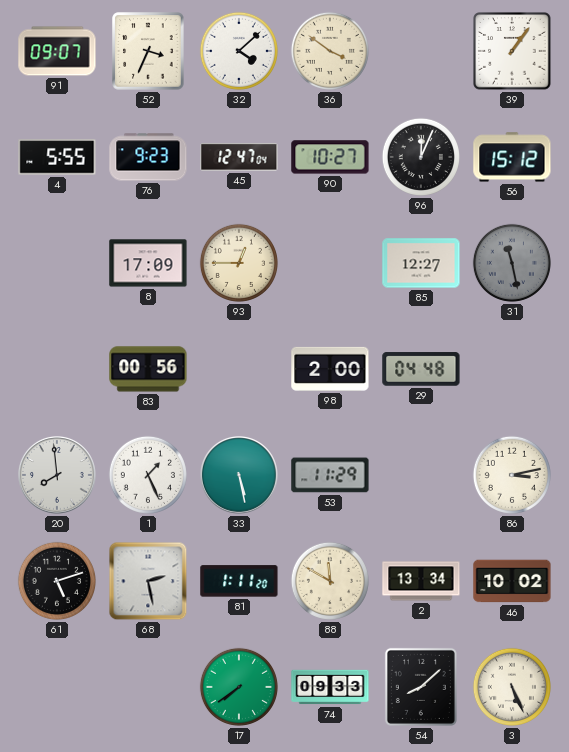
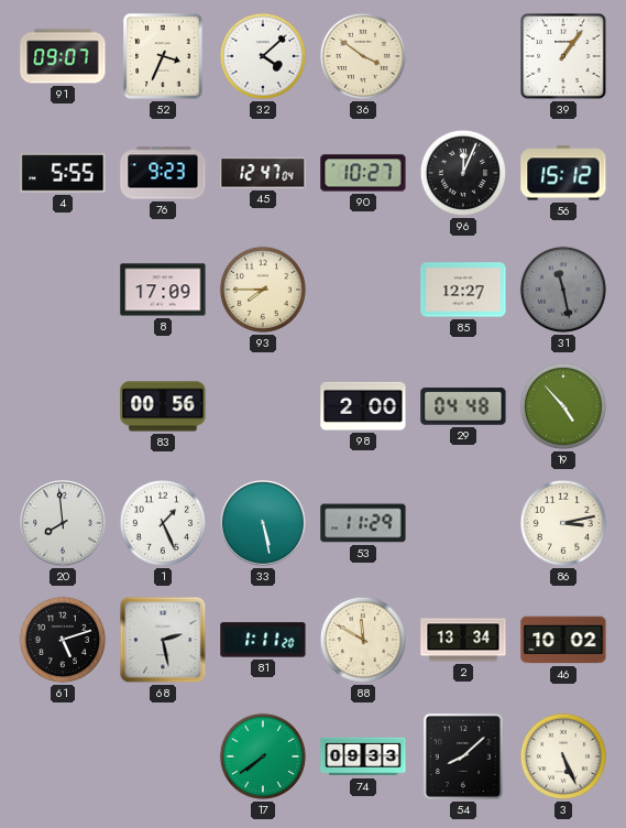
93: 12:45 -> 7:45 (263, 290)
19: none -> 4:53 (563, 406)
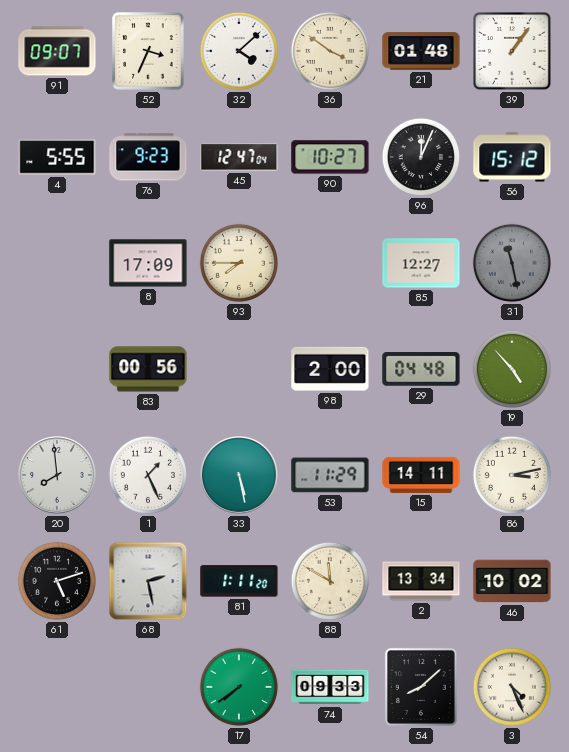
21: none -> 01:48 (421, 51)
15: none -> 14:11 (421, 475)
3: 5:26 -> 4:26 (512, 687)
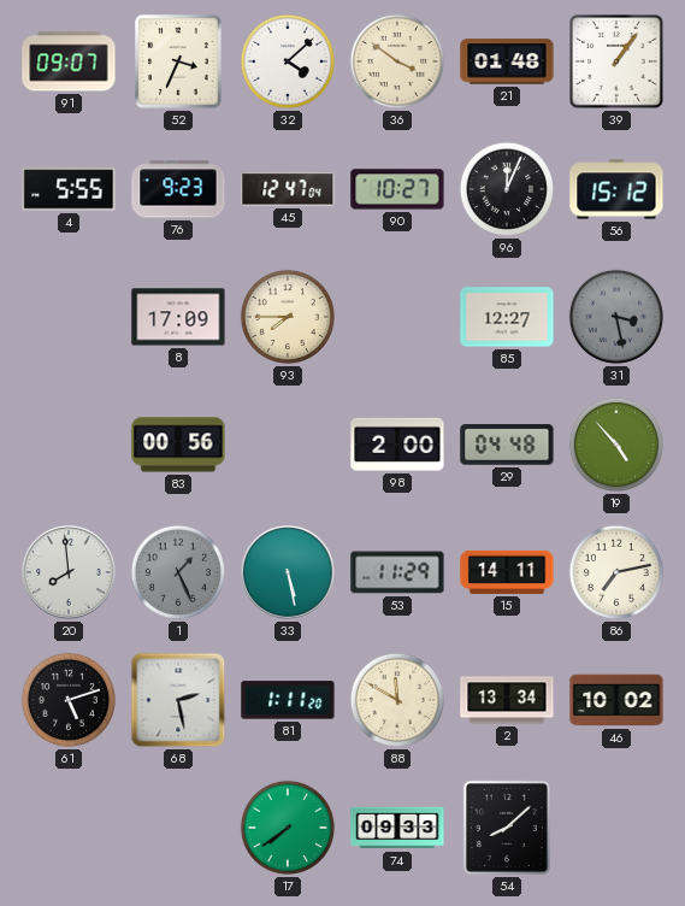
31: 11:28 -> 3:28 (616, 317)
1 dial: white -> grey (178, 572)
86: 3:13 -> 7:13 (616, 572)
3: 4:26 -> none (512, 687)
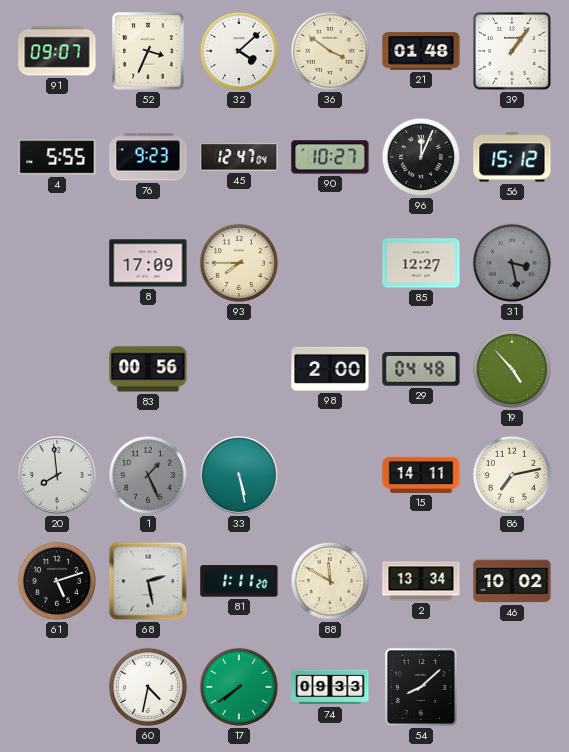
53: 11:29 -> none (397, 572)
60: none -> 4:32 (148, 687)
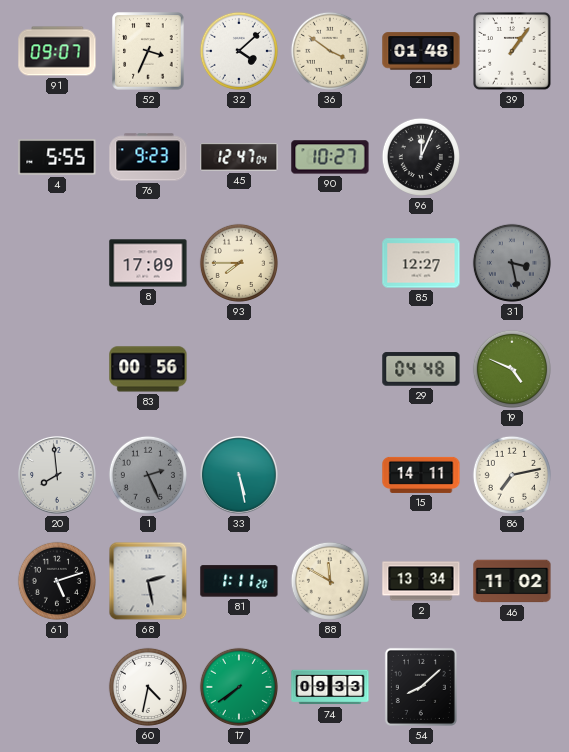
56: 15:12 -> none (512, 157)
98: 2:00 -> none (330, 369)
19: 4:53 -> 4:49 (512, 369)
1: 1:26 -> 2:26 (148, 475)
46: 10:02 -> 11:02 (512, 581)
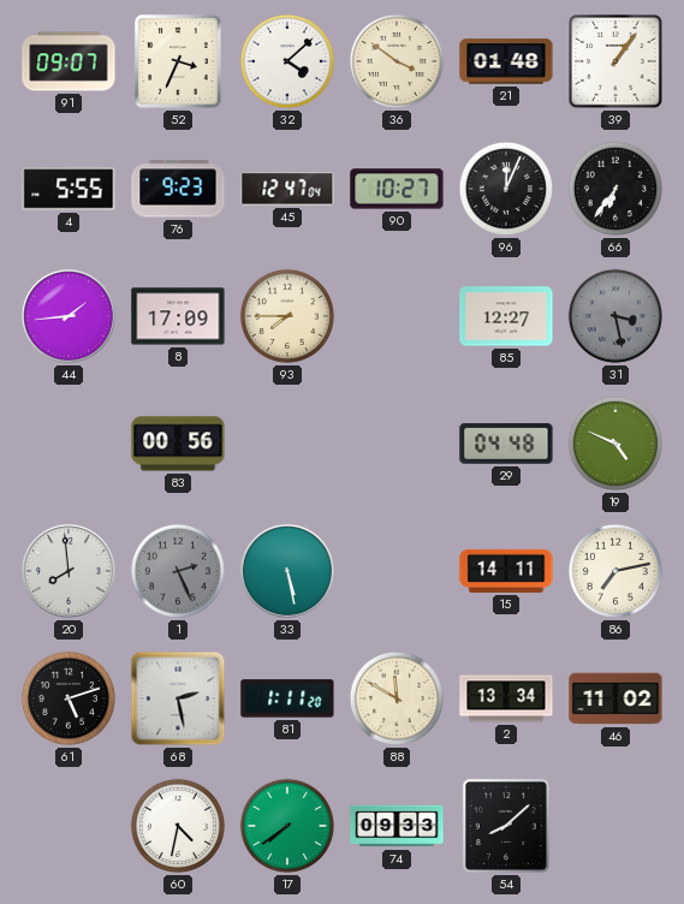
66: none -> 6:36 (615, 189)
44: none -> 1:44 (70, 317)
